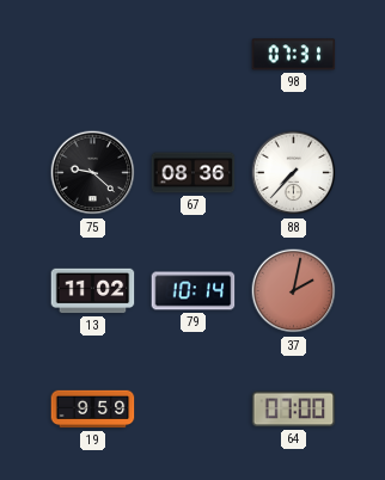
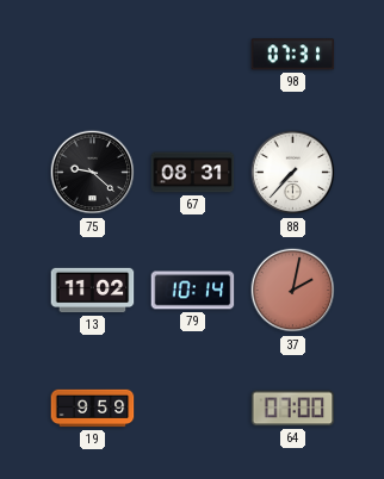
67: 08:36 -> 08:31 (193, 173)
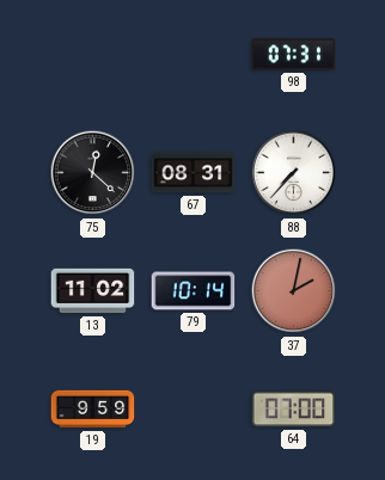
75: 9:22 -> 12:22 (93, 173)
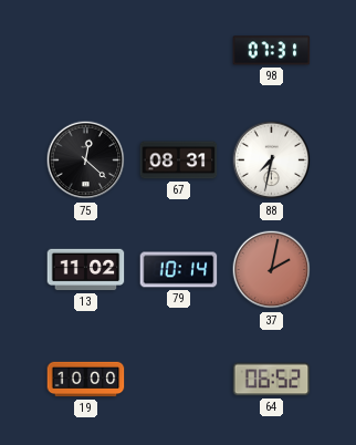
88: 7:37 -> 7:32 (272, 161)
19: 9:59 -> 10:00 (86, 380)
64: 07:00 -> 06:52 (272, 380)
